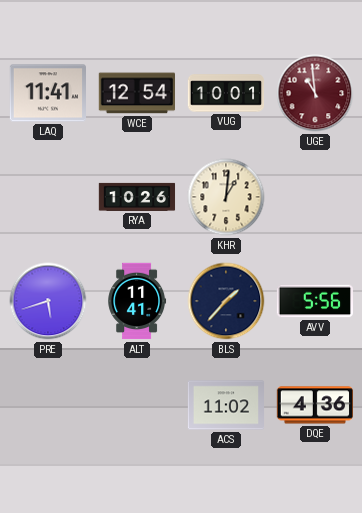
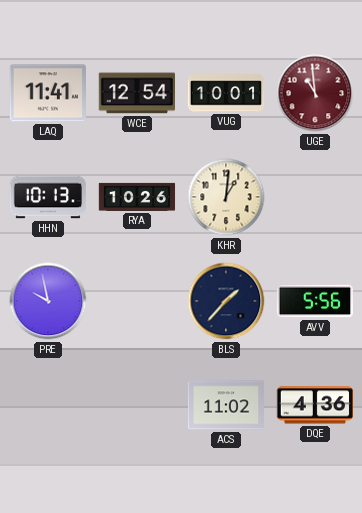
HHN: none -> 10:13 (48, 197)
PRE: 5:42 -> 9:58 (48, 301)
ALT: 11:41 -> none (137, 301)
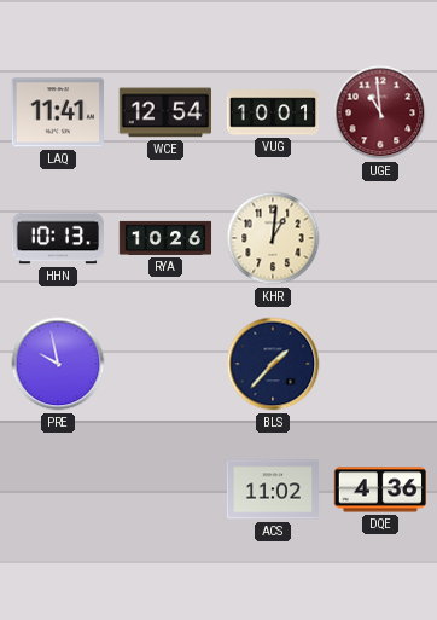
AVV: 5:56 -> none (315, 301)
